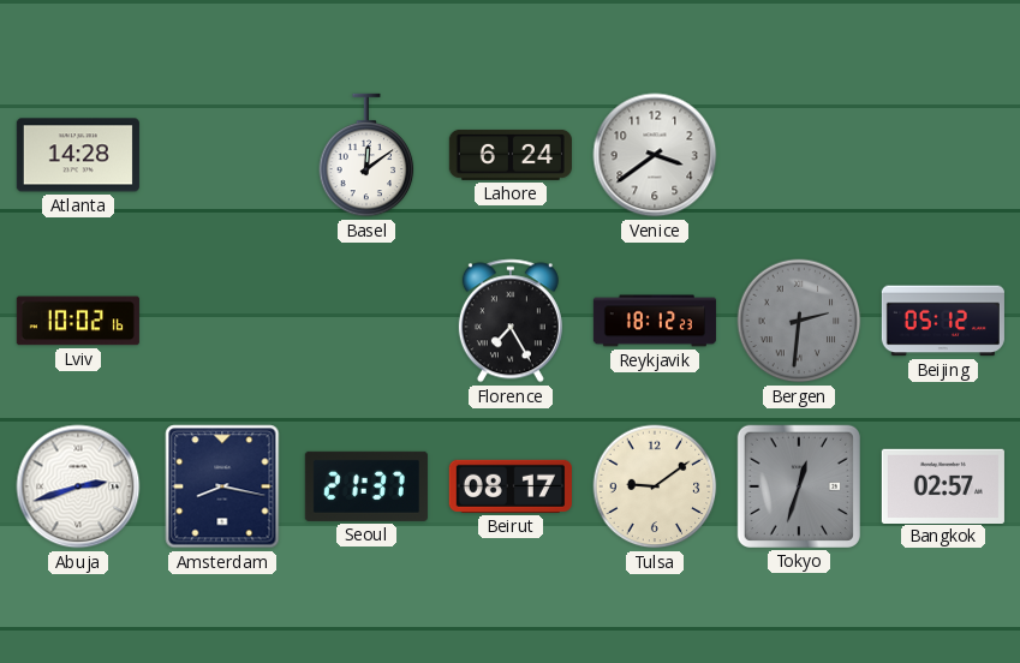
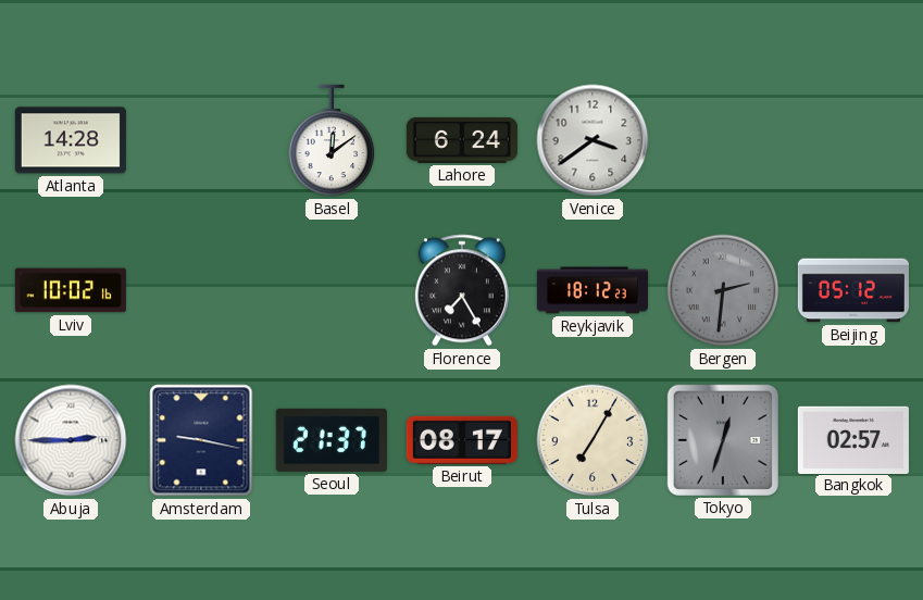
Abuja: 2:42 -> 2:45 (71, 440)
Amsterdam: 8:17 -> 9:17 (201, 440)
Tulsa: 9:09 -> 7:05 (593, 440)
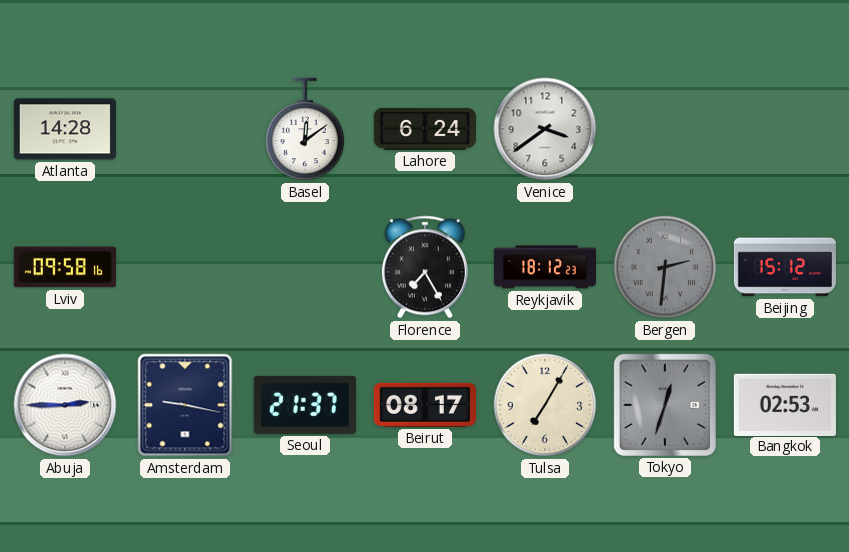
Lviv: 10:02 -> 09:58 (65, 267)
Beijing: 05:12 -> 15:12 (785, 267)
Bangkok: 02:57 -> 02:53 (785, 404)
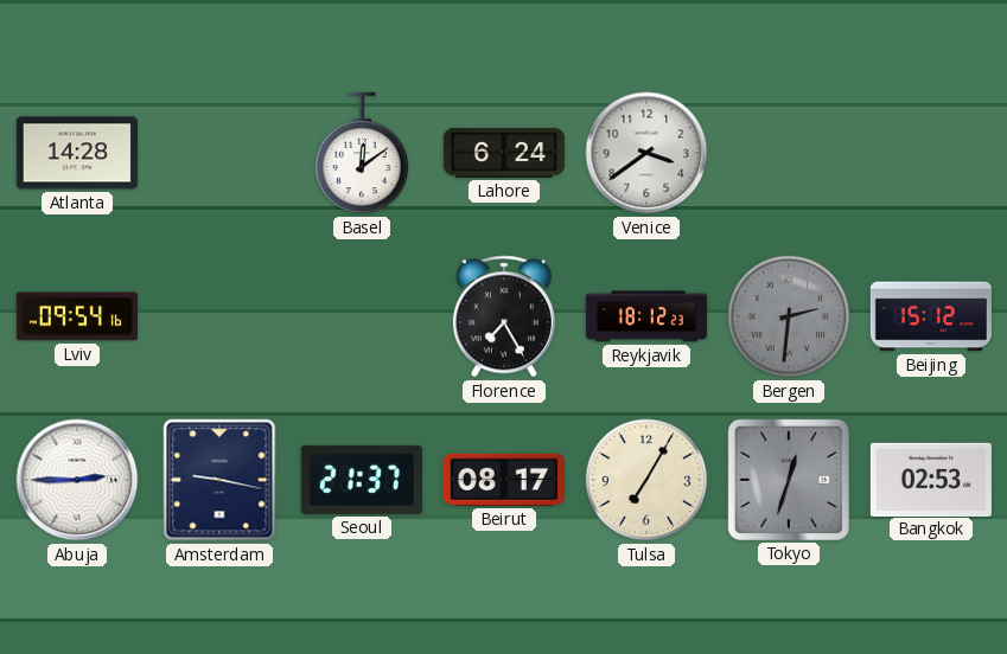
Lviv: 09:58 -> 09:54 (77, 316)
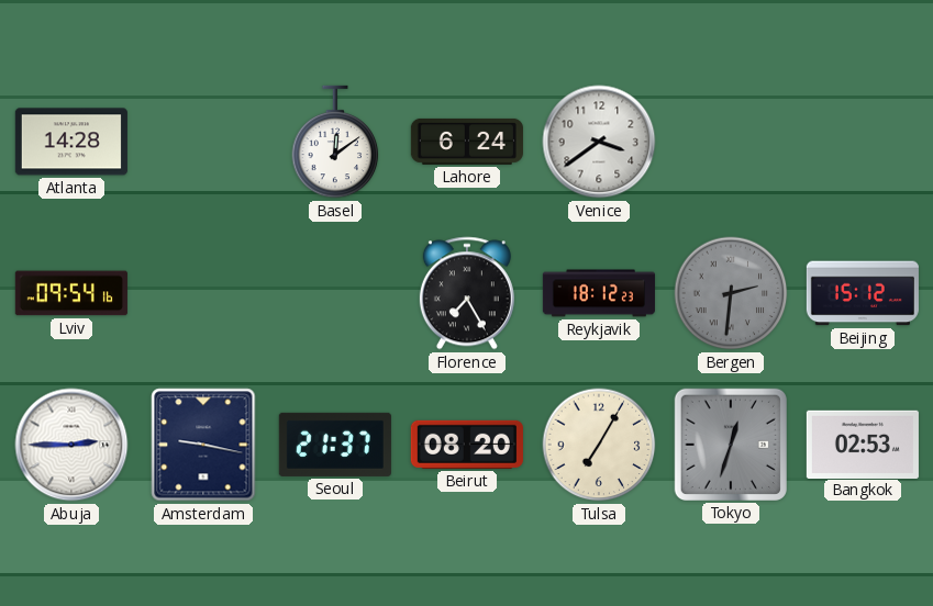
Beirut: 08:17 -> 08:20 (467, 445)
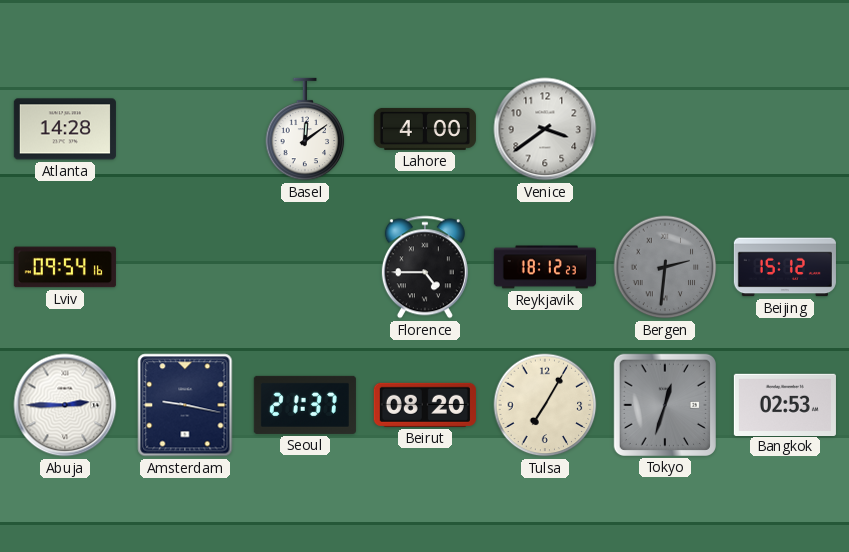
Lahore: 6:24 -> 4:00 (425, 129)
Florence: 7:25 -> 4:45 (425, 267)
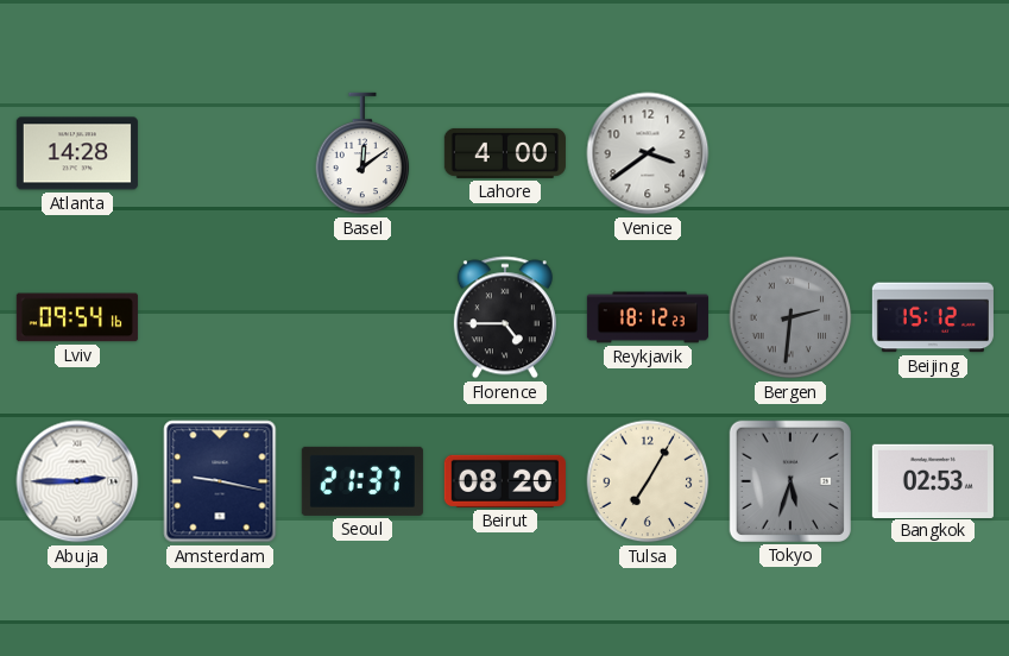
Tokyo: 12:33 -> 5:33 (790, 481)
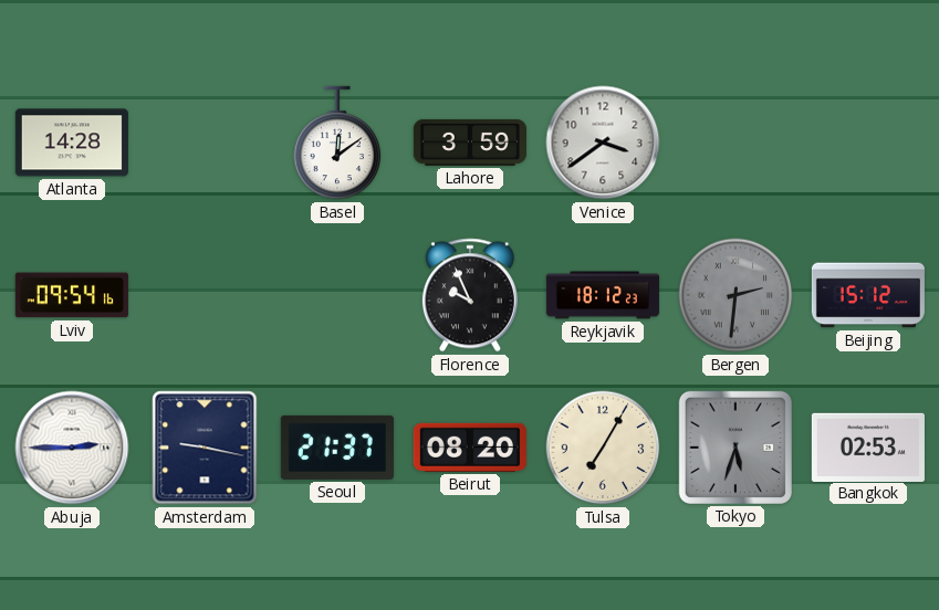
Lahore: 4:00 -> 3:59 (470, 143)
Florence: 4:45 -> 9:56 (470, 295)
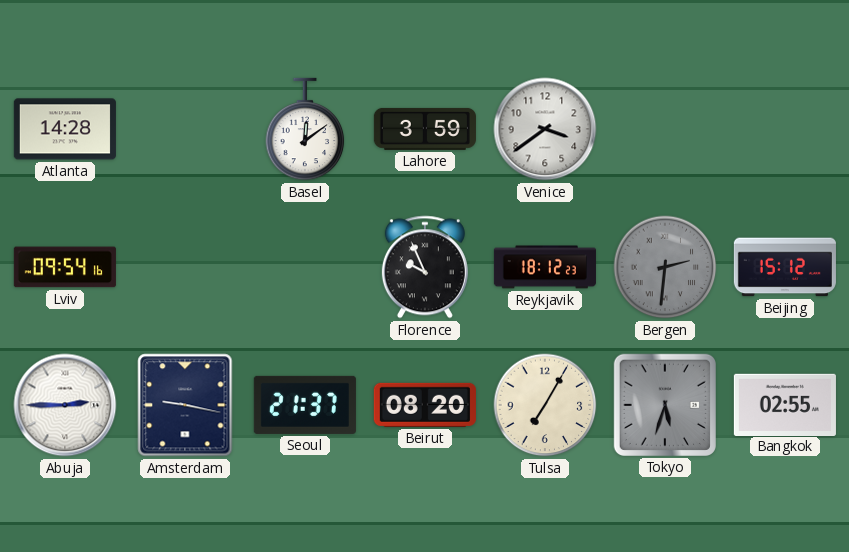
Bangkok: 02:53 -> 02:55 (785, 404)
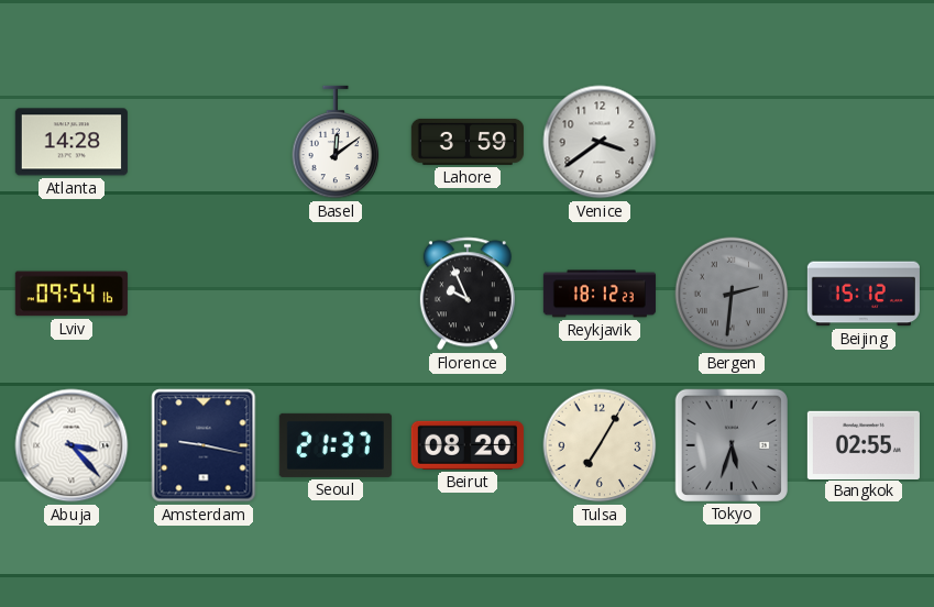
Abuja: 2:45 -> 3:23 (72, 445)
